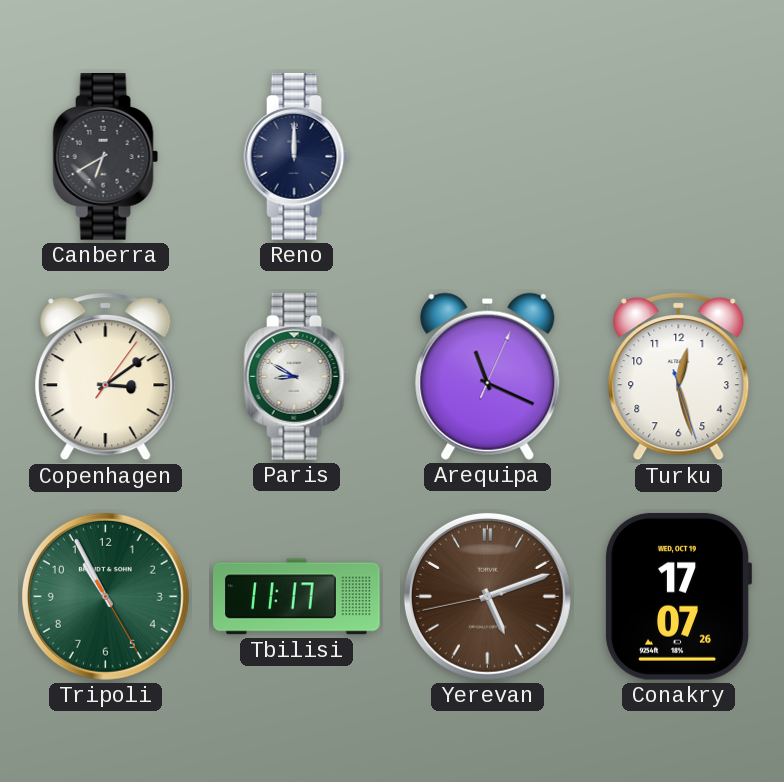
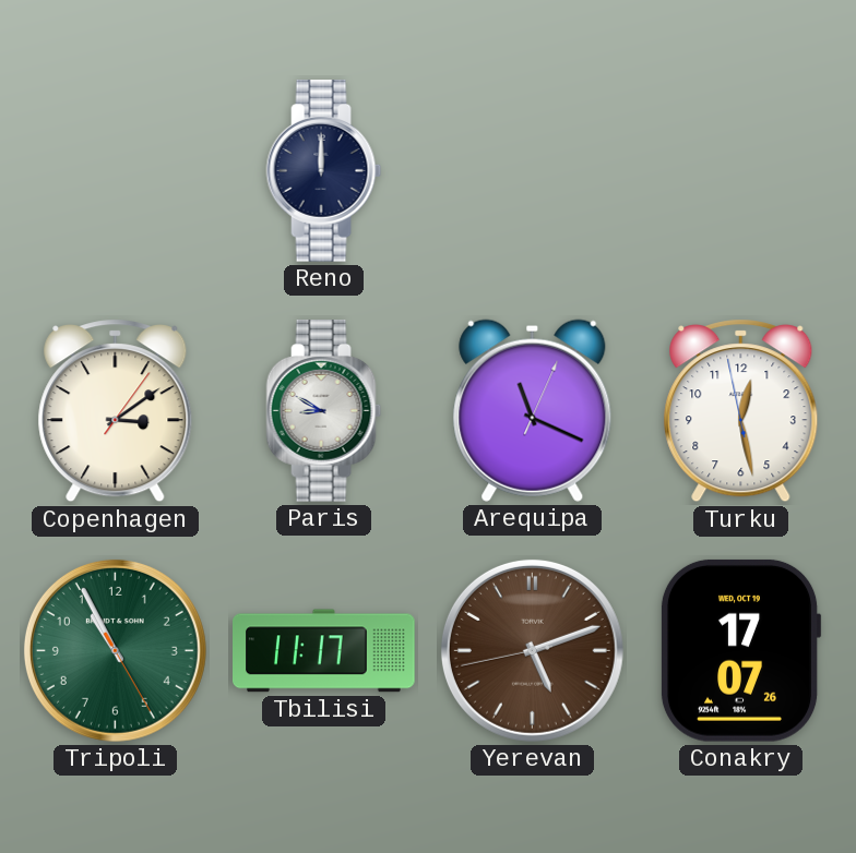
Canberra: 6:40 -> none (106, 157)
Turku: 12:27:27 -> 12:27:58 (741, 411)
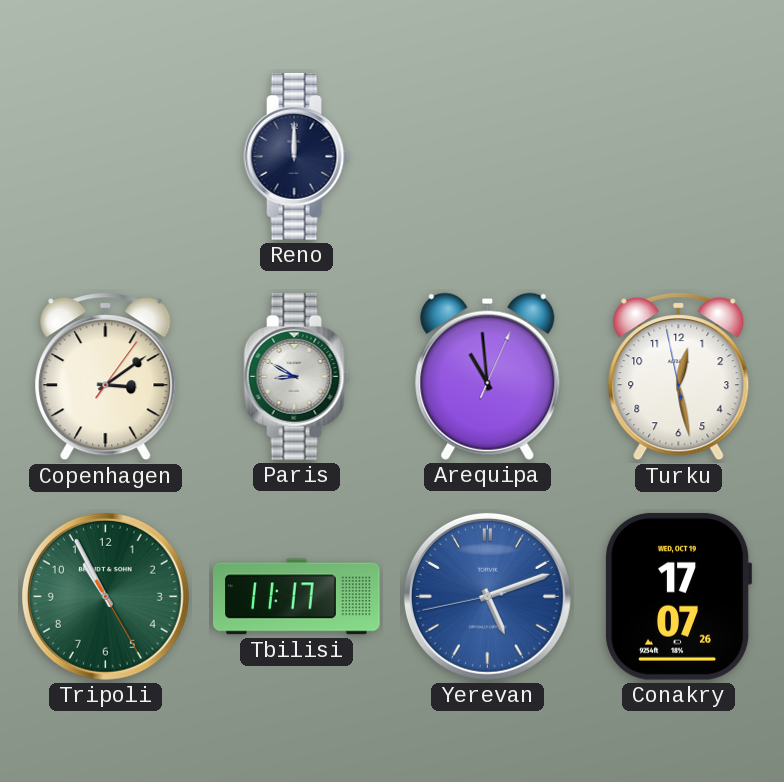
Arequipa: 11:19 -> 10:59 (488, 376)
Yerevan dial: brown -> blue (487, 596)
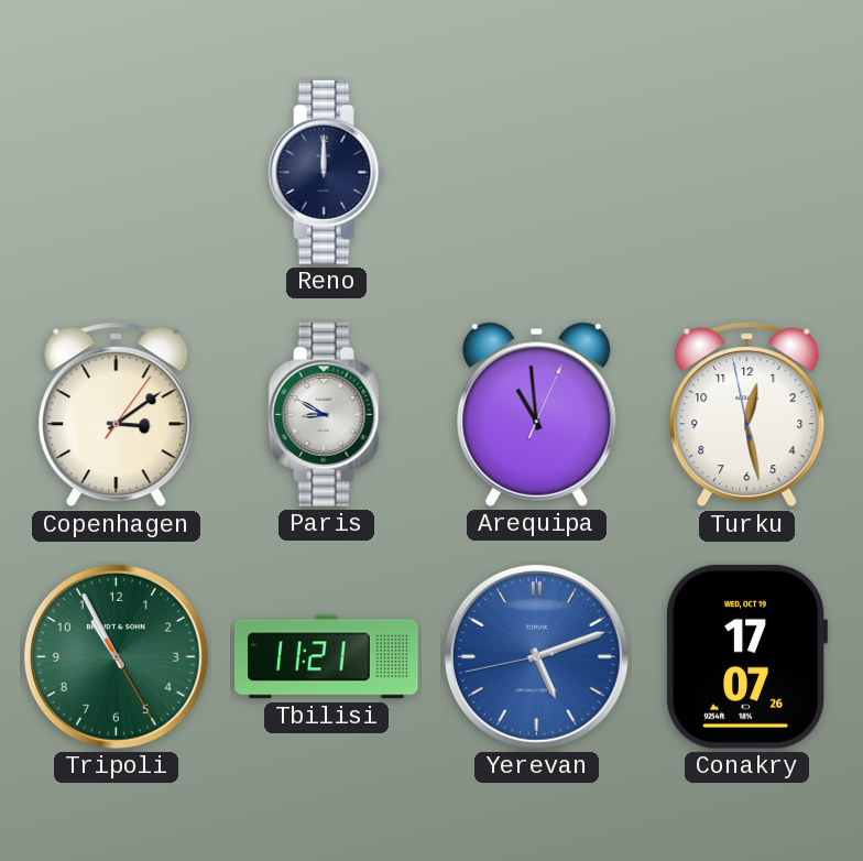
Tbilisi: 11:17 -> 11:21 (327, 657)
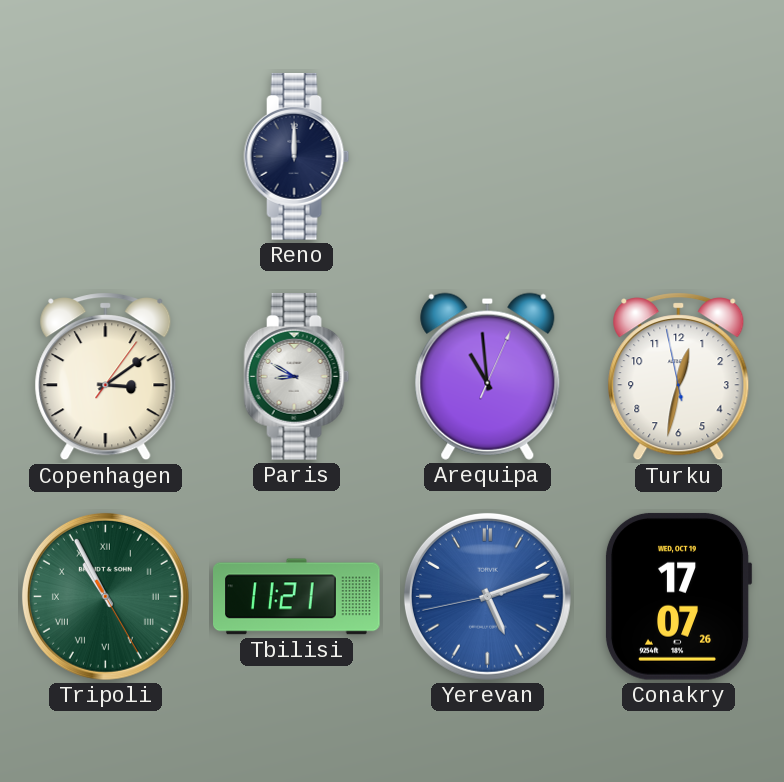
Turku: 12:27 -> 12:31 (679, 377)
Tripoli numerals: Arabic -> Roman (105, 596)
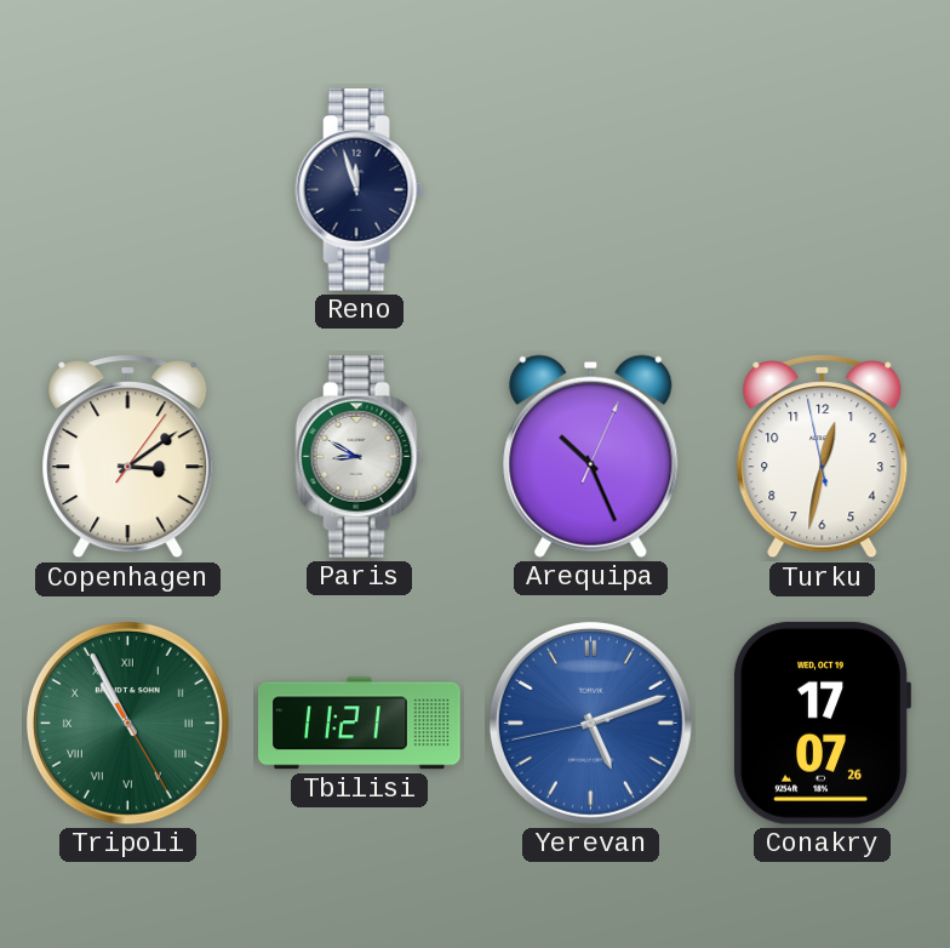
Reno: 12:00 -> 11:57 (360, 190)
Arequipa: 10:59 -> 10:26 (591, 456)
